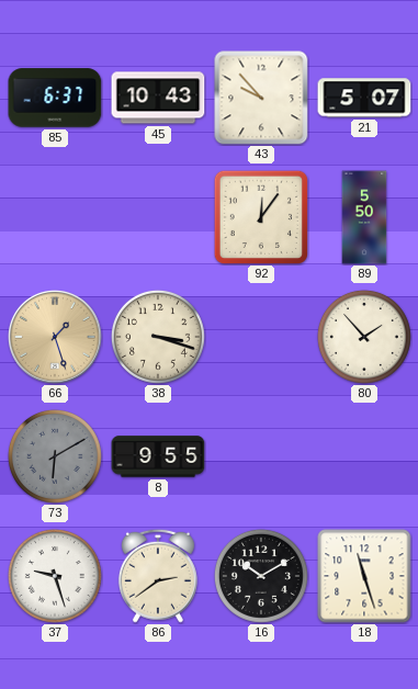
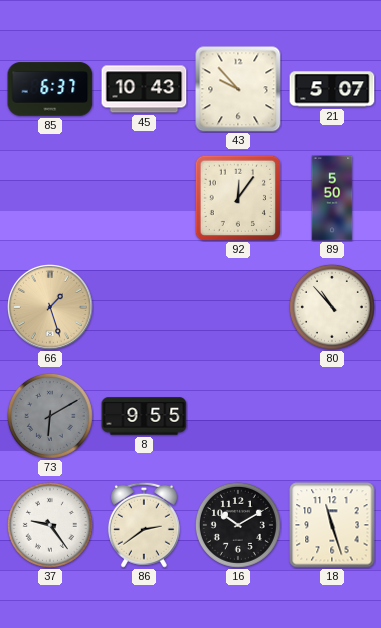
38: 3:18 -> none (158, 337)
80: 1:53 -> 10:53 (332, 307)
37: 9:27 -> 9:24 (50, 525)
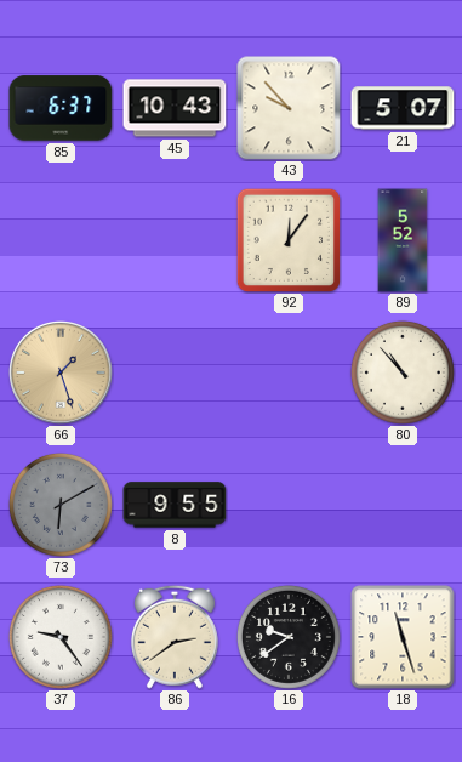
89: 5:50 -> 5:52 (403, 240)
16: 10:10 -> 9:39 (289, 637)
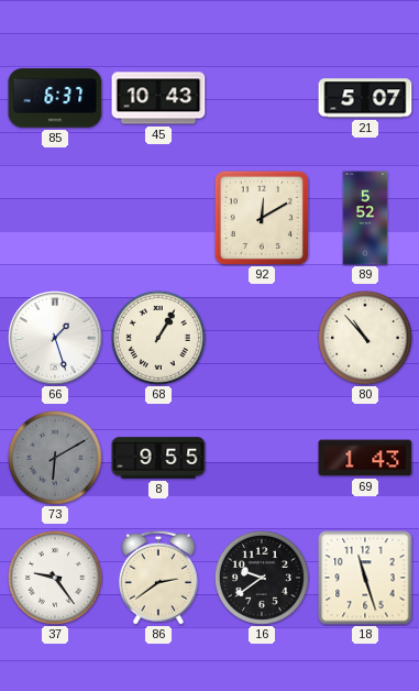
43: 9:53 -> none (289, 108)
92: 12:06 -> 12:10 (261, 217)
66 dial: champagne -> white (56, 339)
68: none -> 1:05 (158, 338)
69: none -> 1:43 (365, 458)
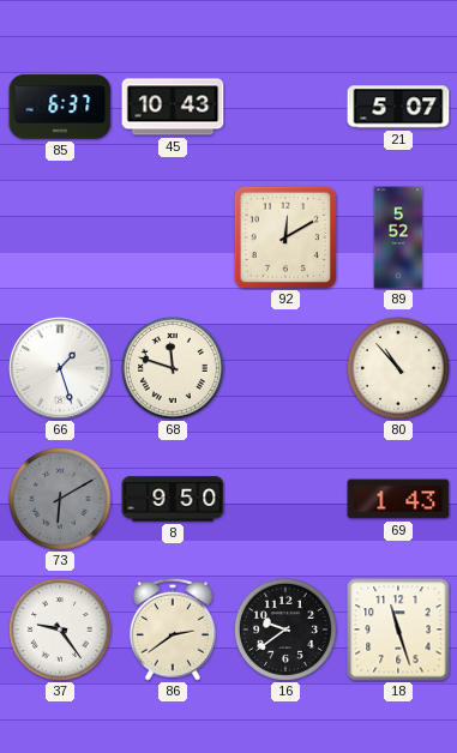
68: 1:05 -> 11:48 (173, 368)
8: 9:55 -> 9:50 (173, 499)
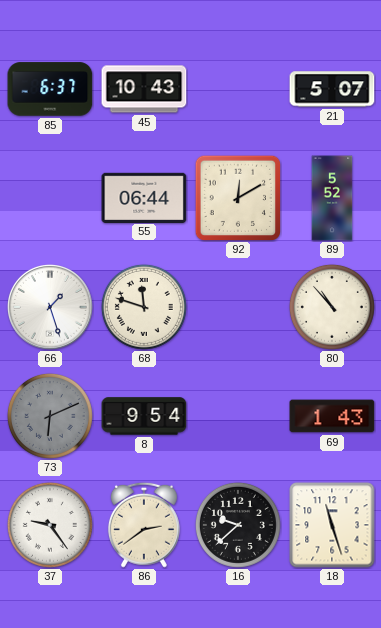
55: none -> 06:44 (144, 197)
73: 6:10 -> 6:11 (50, 416)
8: 9:50 -> 9:54 (144, 416)
16: 9:39 -> 9:38 (238, 525)
